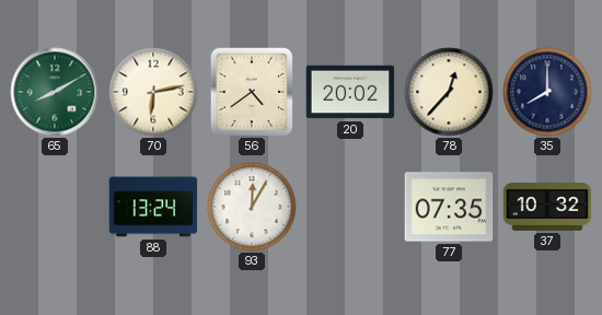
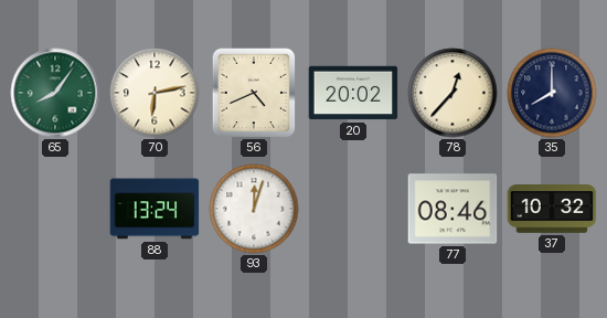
65: 8:10 -> 8:06 (55, 93)
56: 4:39 -> 4:41 (254, 93)
93: 12:05 -> 12:03 (254, 209)
77: 07:35 -> 08:46 (452, 209)
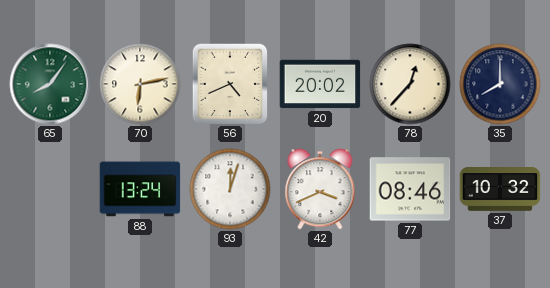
42: none -> 3:41 (320, 189)
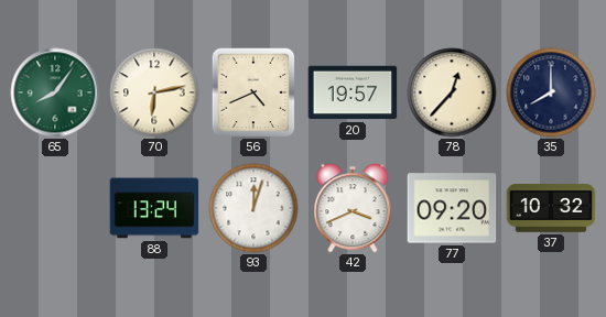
20: 20:02 -> 19:57 (353, 92)
77: 08:46 -> 09:20 (452, 208)
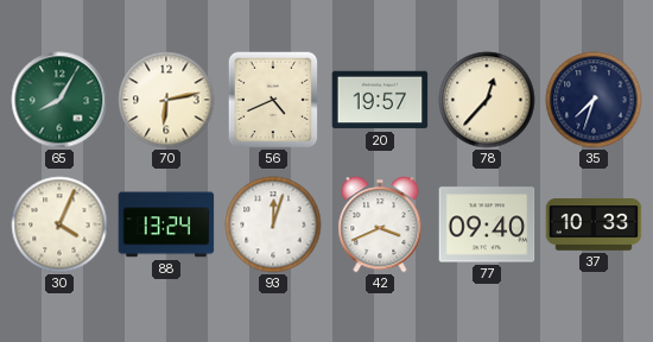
65: 8:06 -> 8:05 (59, 100)
35: 8:00 -> 7:33 (594, 100)
30: none -> 4:04 (59, 224)
77: 09:20 -> 09:40 (487, 224)
37: 10:32 -> 10:33 (594, 226)
